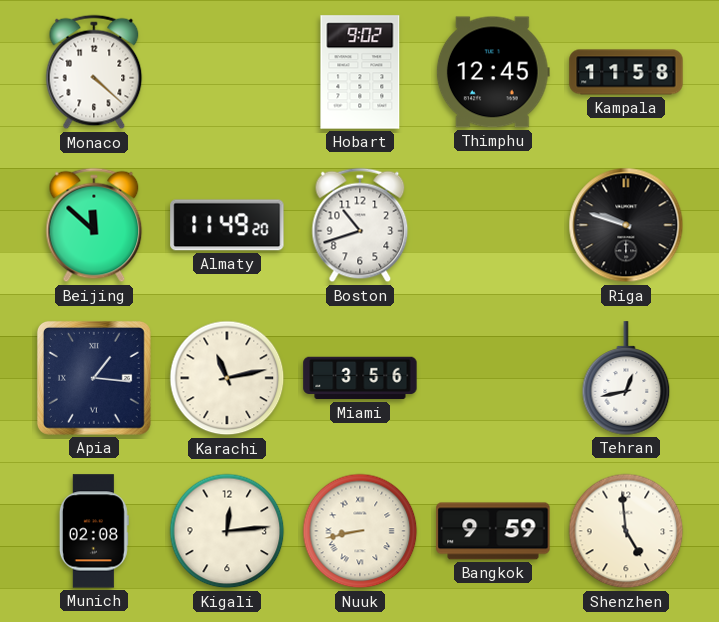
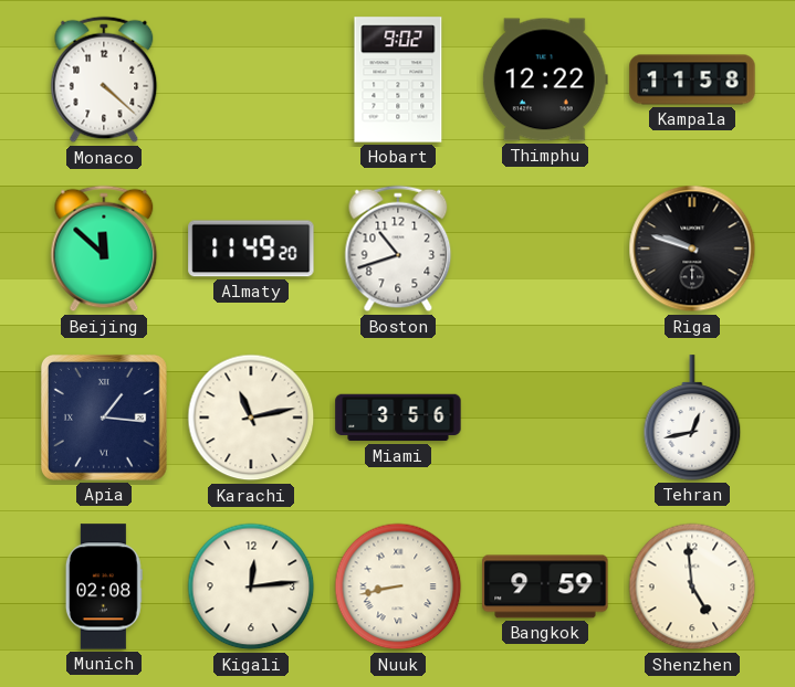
Thimphu: 12:45 -> 12:22 (545, 80)
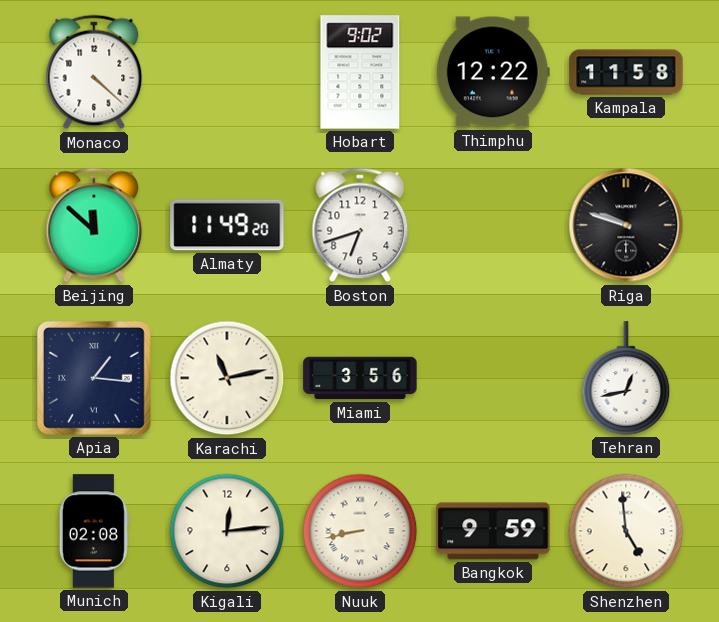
Boston: 10:42 -> 6:42 (360, 225)
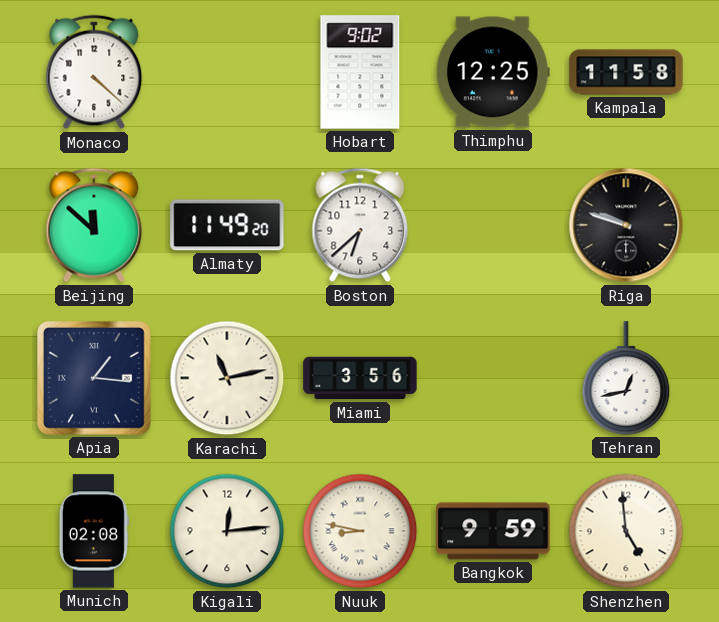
Thimphu: 12:22 -> 12:25 (493, 72)
Boston: 6:42 -> 6:38 (360, 225)
Nuuk: 8:43 -> 8:47 (360, 531)
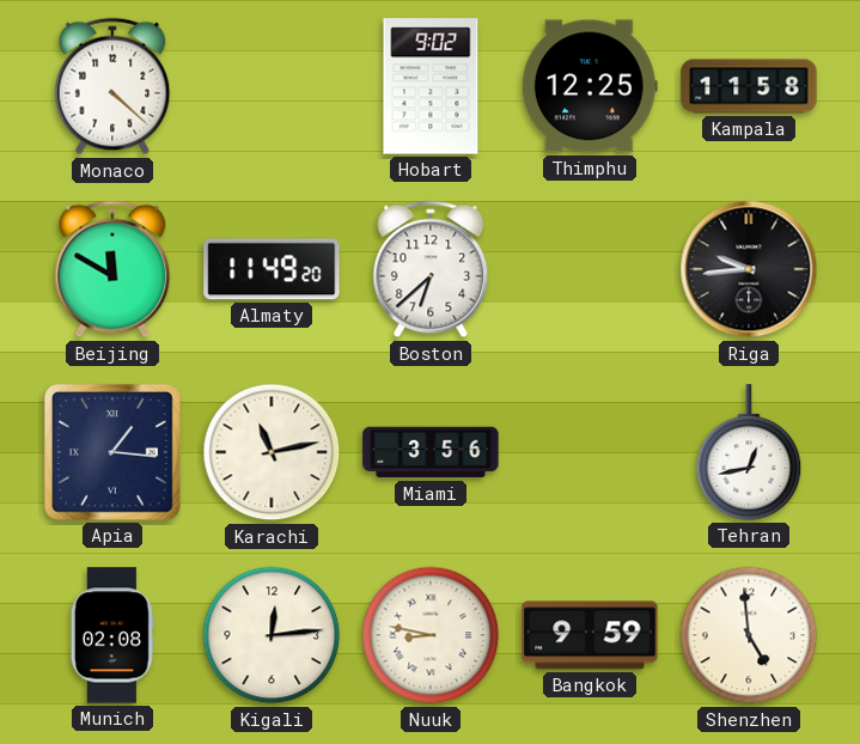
Beijing: 11:52 -> 11:50 (112, 269)
Riga: 9:48 -> 9:44 (749, 269)
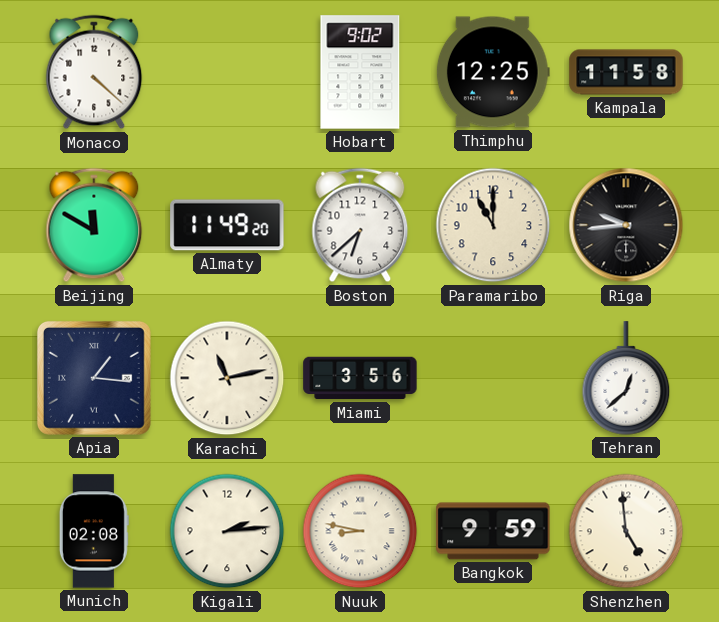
Paramaribo: none -> 11:00 (493, 225)
Tehran: 12:43 -> 12:38 (626, 378)
Kigali: 12:14 -> 2:14 (227, 531)
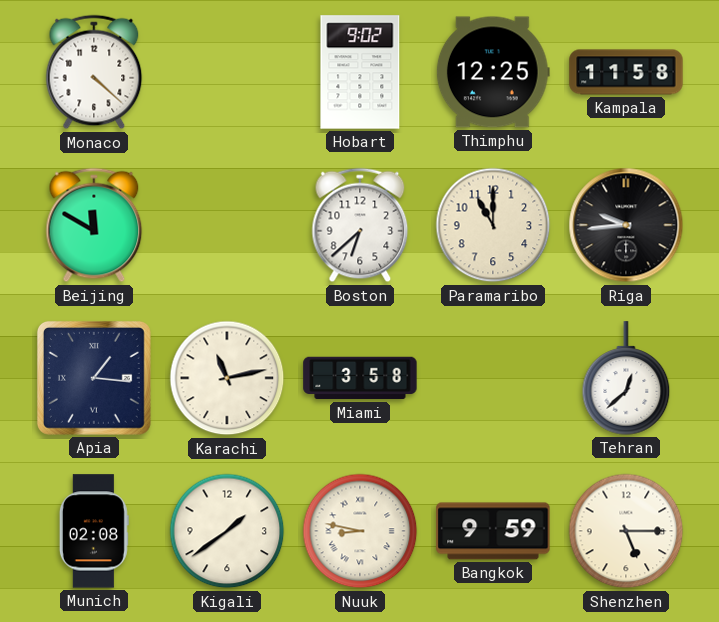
Almaty: 11:49 -> none (227, 225)
Miami: 3:56 -> 3:58 (360, 378)
Kigali: 2:14 -> 1:39 (227, 531)
Shenzhen: 4:59 -> 5:15 (626, 531)
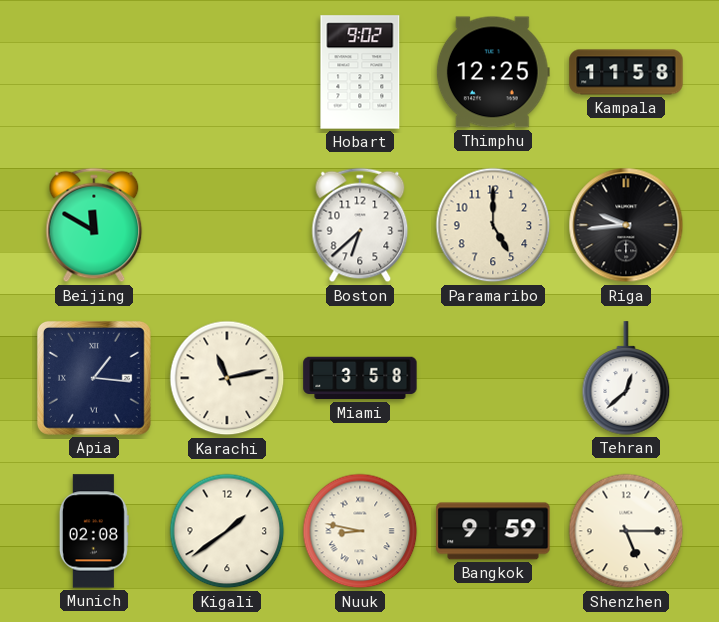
Monaco: 4:22 -> none (94, 72)
Paramaribo: 11:00 -> 5:00 (493, 225)
